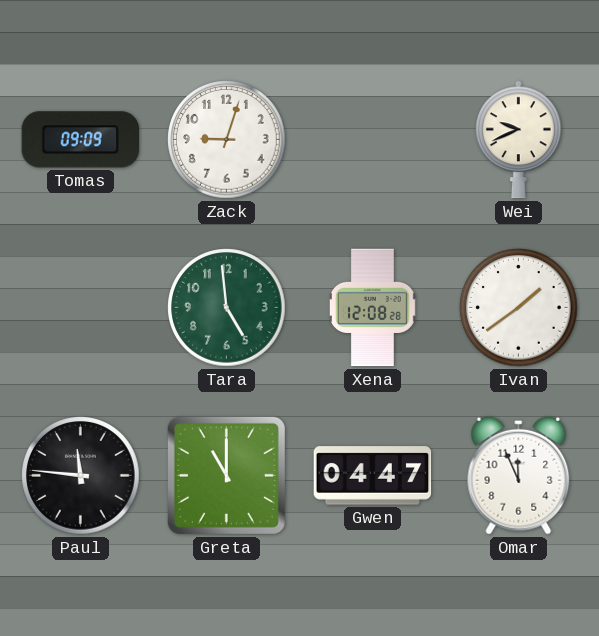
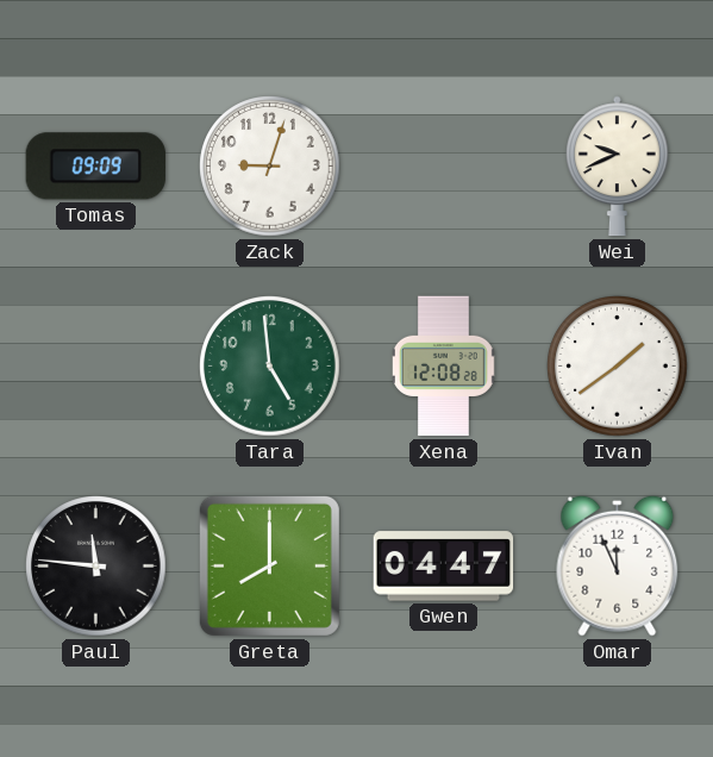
Greta: 11:00 -> 8:00 (269, 565)
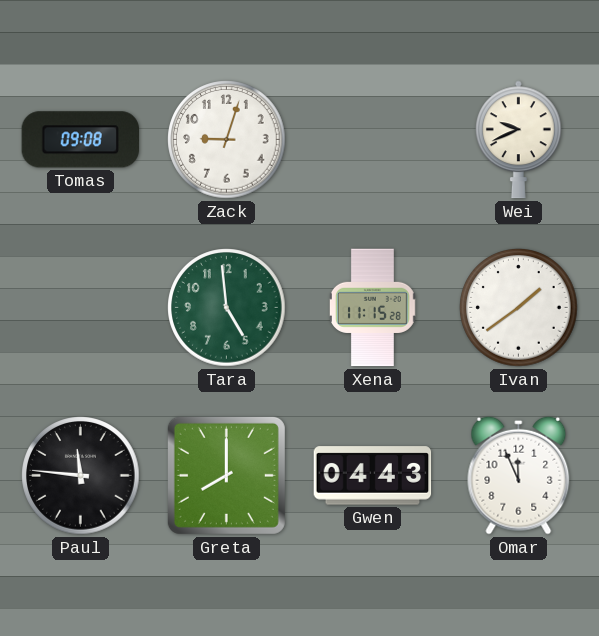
Tomas: 09:09 -> 09:08 (81, 140)
Xena: 12:08 -> 11:15 (372, 308)
Gwen: 04:47 -> 04:43 (373, 476)
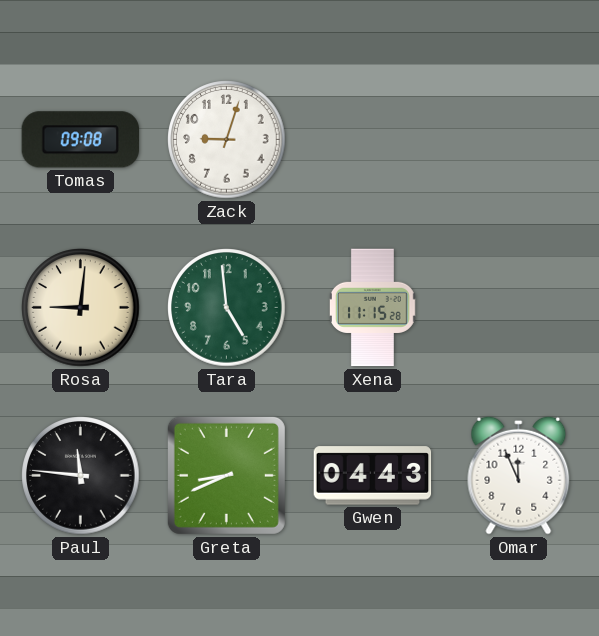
Wei: 9:41 -> none (518, 140)
Rosa: none -> 9:01 (81, 308)
Ivan: 1:39 -> none (519, 308)
Greta: 8:00 -> 8:41 (226, 475)
